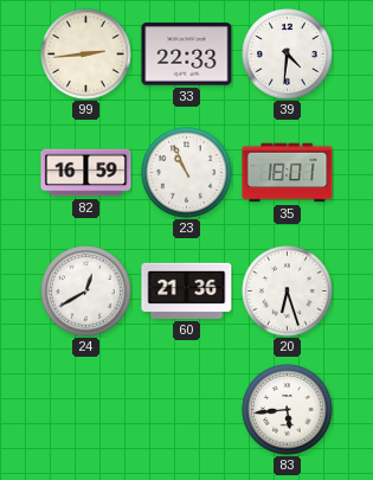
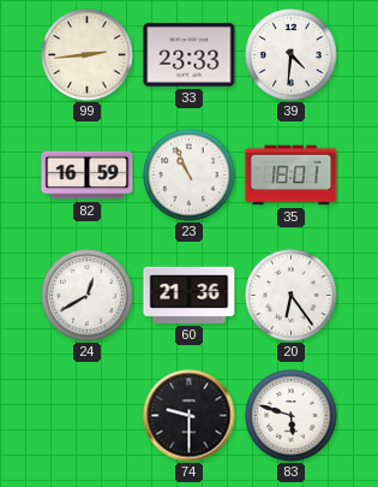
33: 22:33 -> 23:33 (190, 55)
20: 6:27 -> 6:24 (292, 296)
74: none -> 9:30 (190, 416)
83: 5:44 -> 5:48 (292, 416)
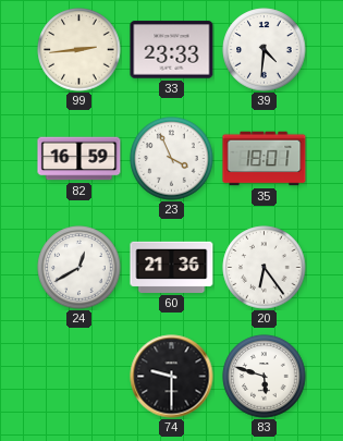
23: 10:56 -> 3:56 (172, 159)
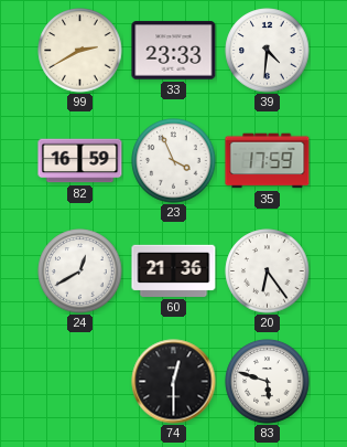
99: 2:44 -> 2:40 (80, 51)
35: 18:01 -> 17:59 (268, 161)
74: 9:30 -> 12:30 (174, 382)
